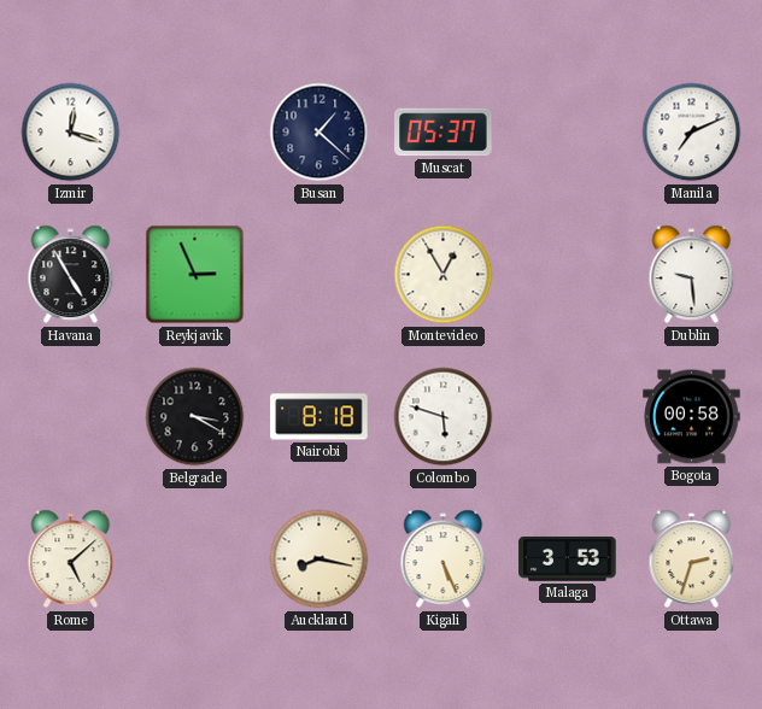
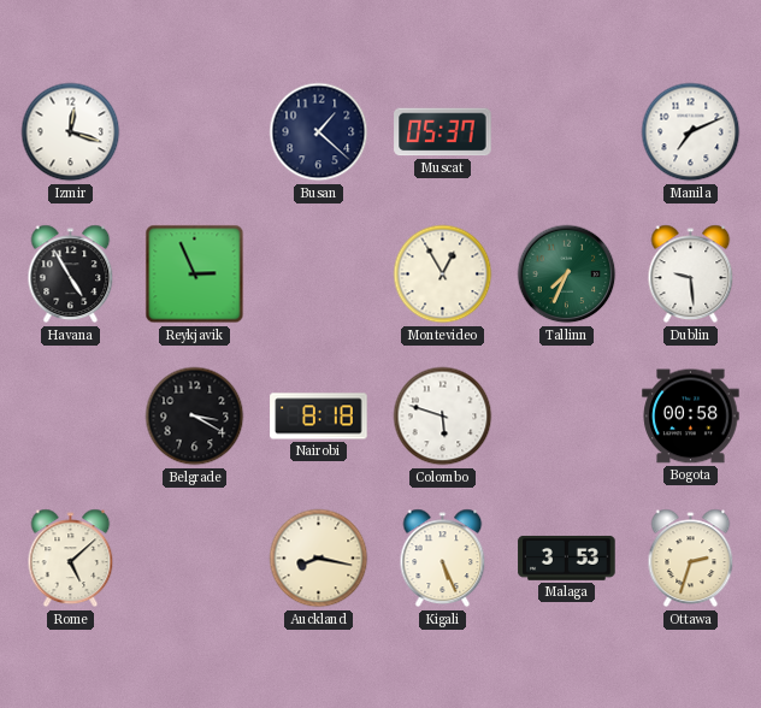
Tallinn: none -> 7:34 (567, 275)
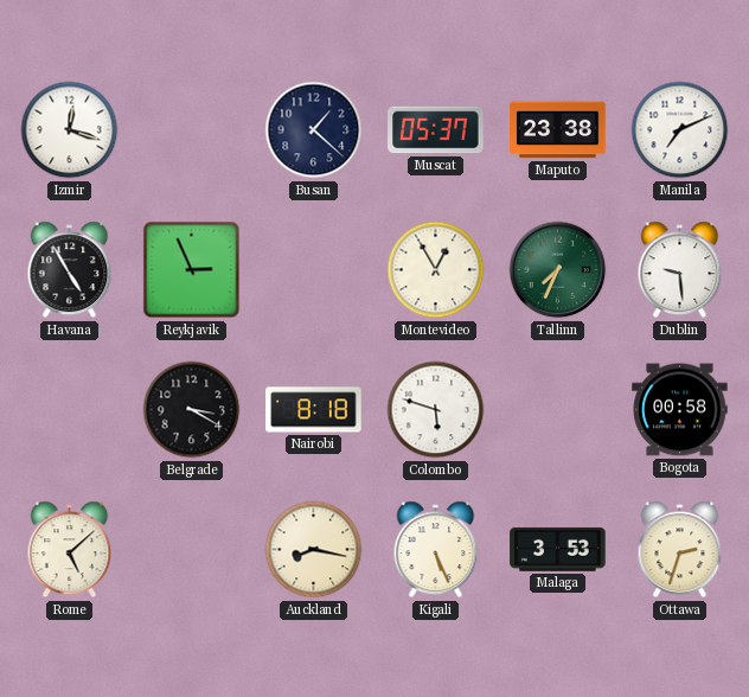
Maputo: none -> 23:38 (558, 130)
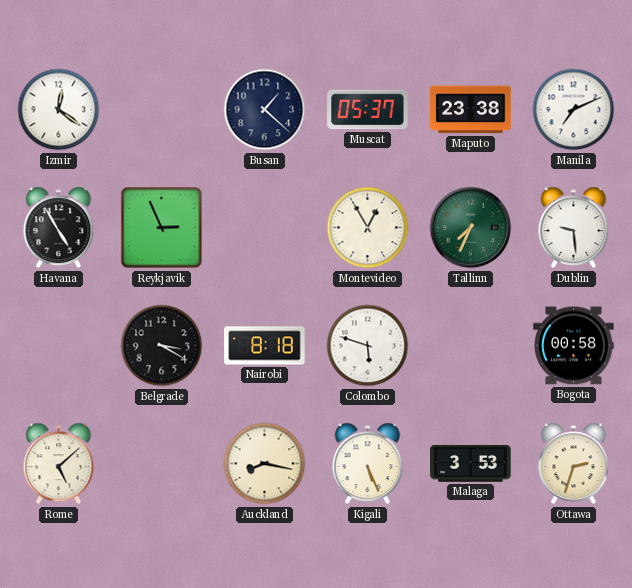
Izmir: 12:18 -> 12:21 (59, 110)
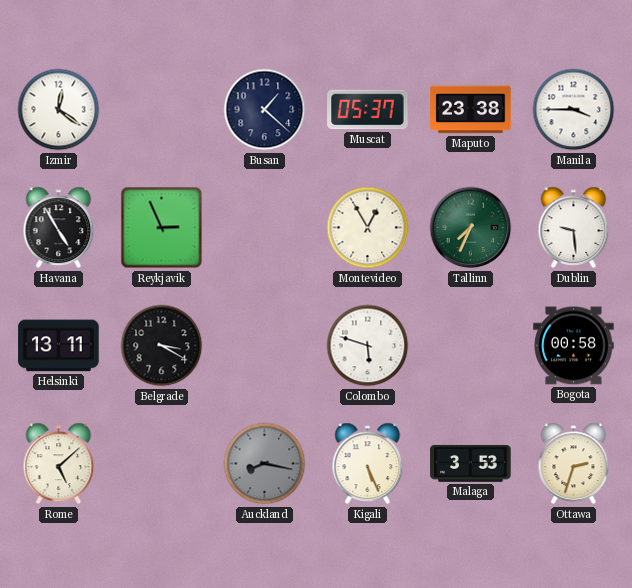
Manila: 7:11 -> 3:45 (574, 110)
Helsinki: none -> 13:11 (59, 346)
Nairobi: 8:18 -> none (265, 346)
Auckland dial: cream -> grey (265, 464)
